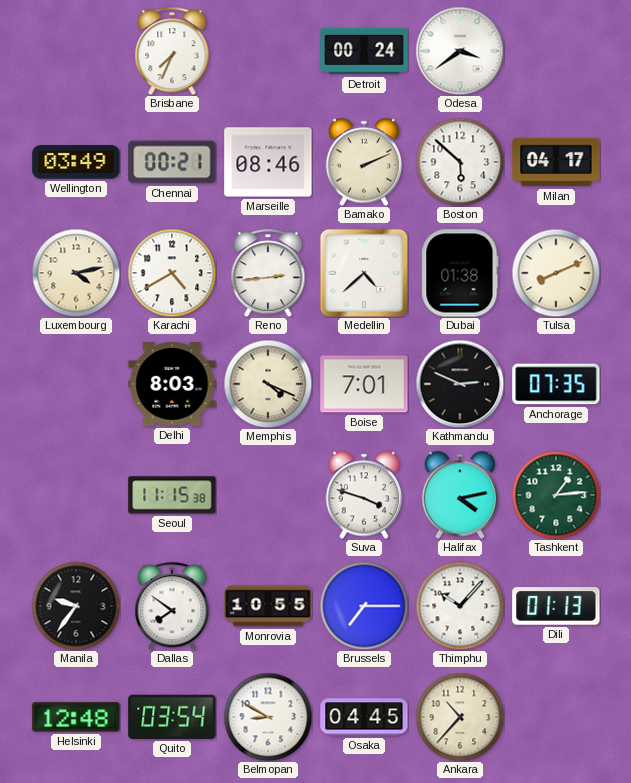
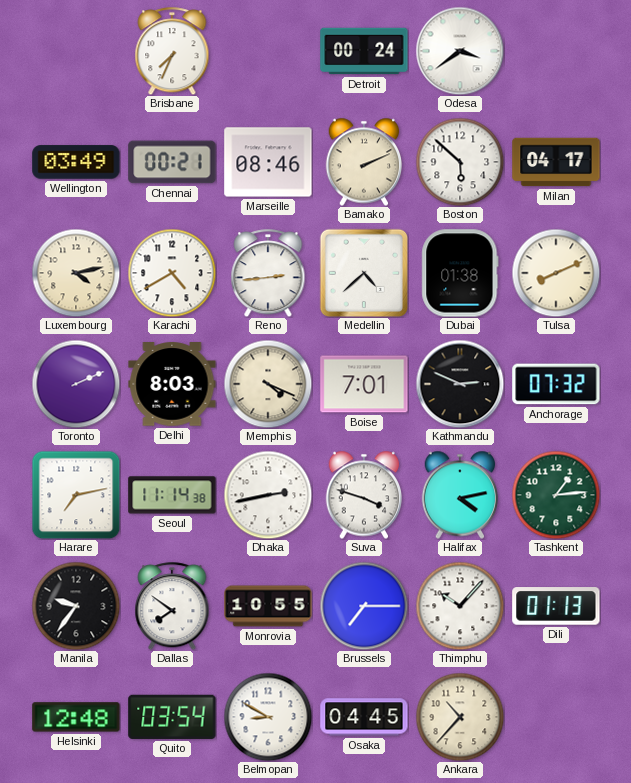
Toronto: none -> 2:11 (76, 384)
Anchorage: 07:35 -> 07:32 (556, 384)
Harare: none -> 7:13 (76, 495)
Seoul: 11:15 -> 11:14 (172, 495)
Dhaka: none -> 2:43 (268, 495)
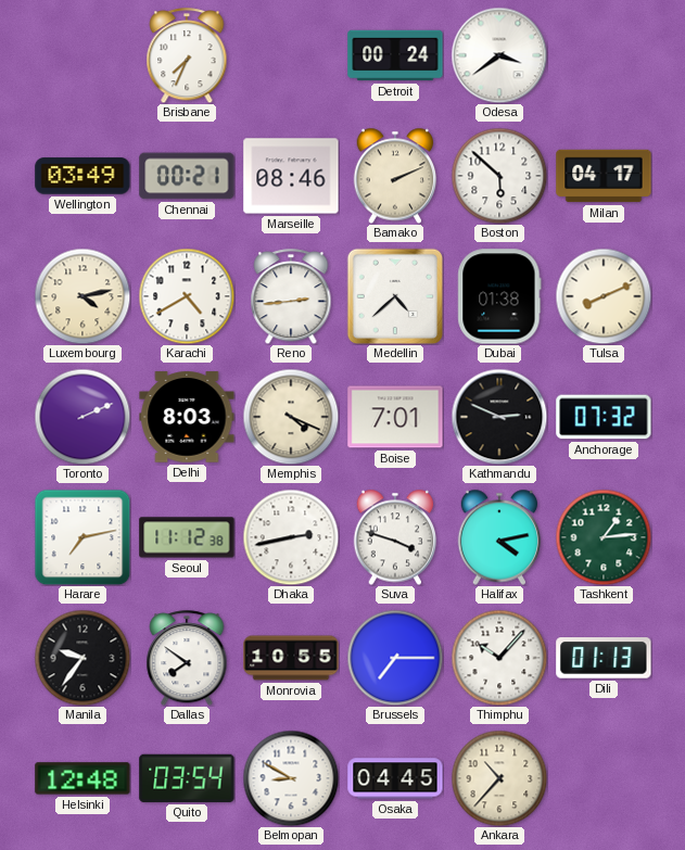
Seoul: 11:14 -> 11:12 (187, 537)
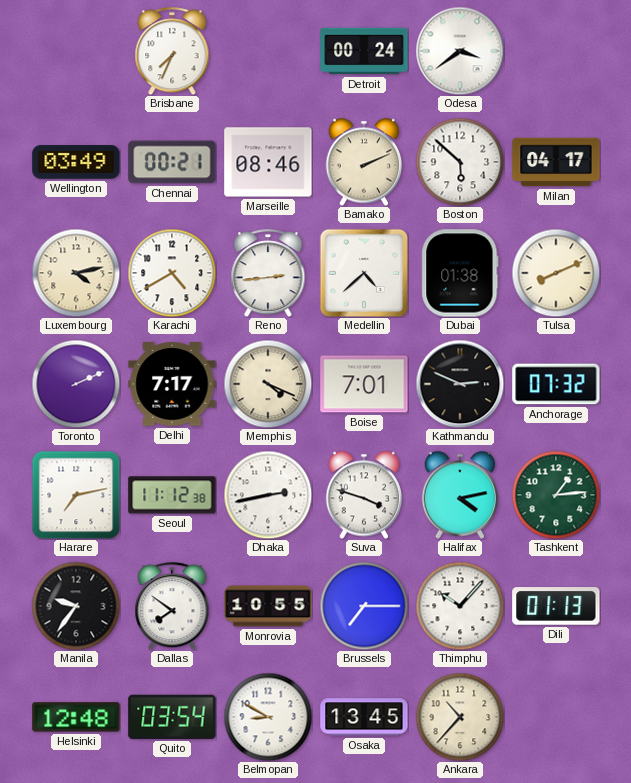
Delhi: 8:03 -> 7:17 (172, 384)
Osaka: 04:45 -> 13:45 (364, 717)
